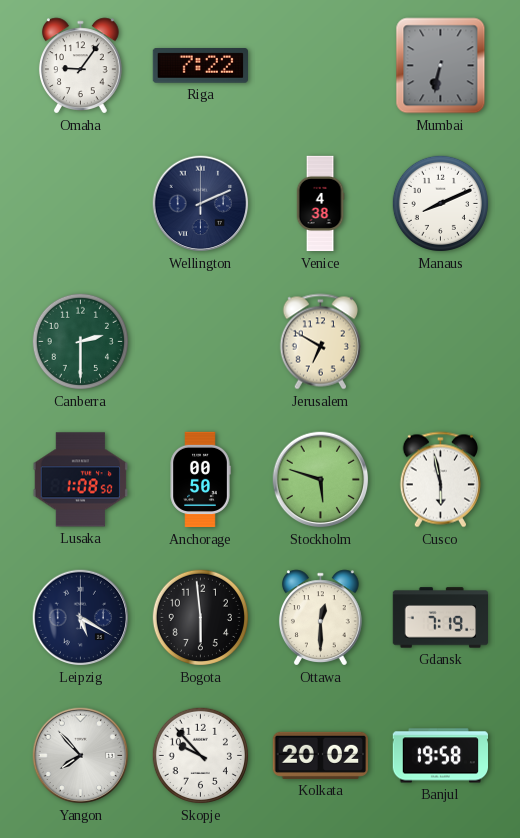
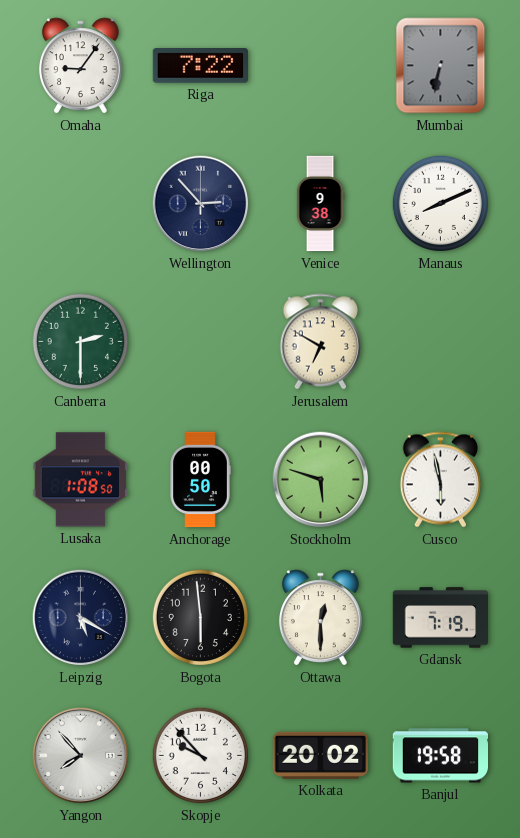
Wellington: 2:11 -> 2:53 (201, 204)
Venice: 4:38 -> 9:38 (320, 204)
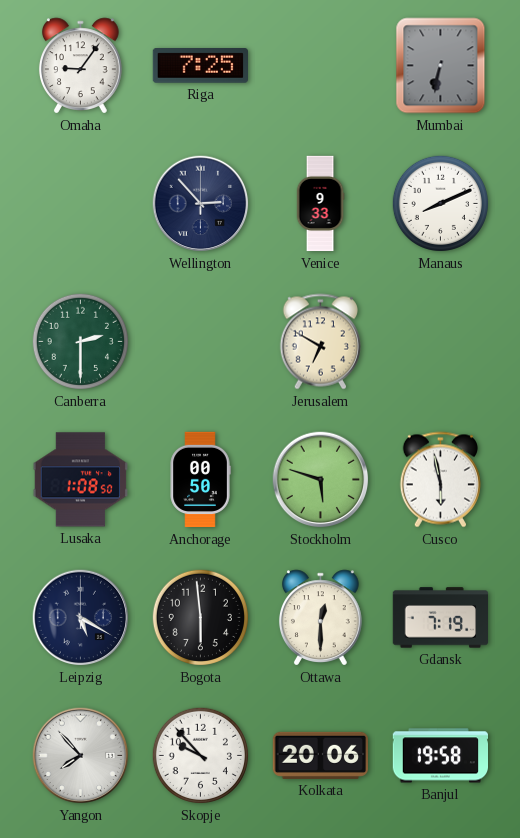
Riga: 7:22 -> 7:25 (200, 66)
Venice: 9:38 -> 9:33 (320, 204)
Kolkata: 20:02 -> 20:06 (320, 755)
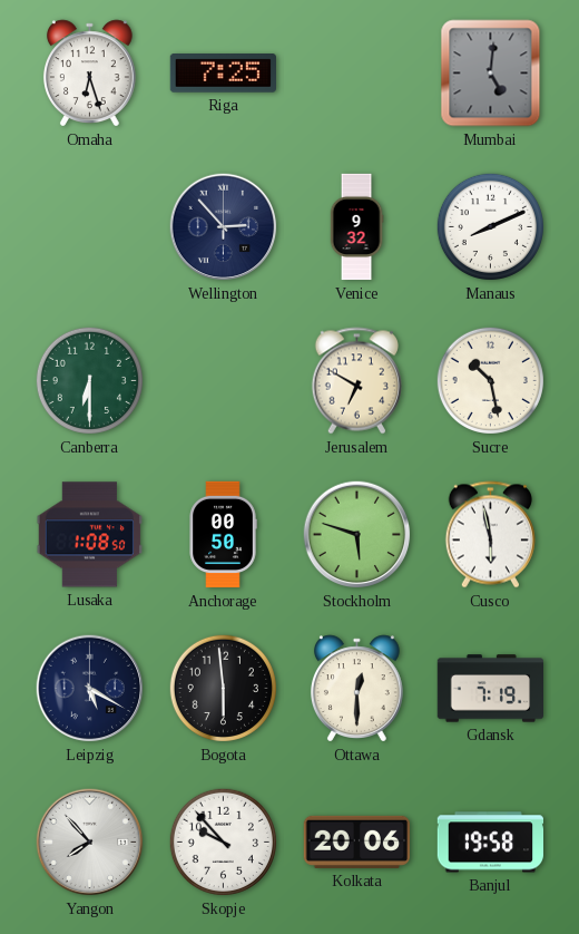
Omaha: 9:06 -> 6:27 (89, 74)
Mumbai: 6:32 -> 5:01 (491, 74)
Venice: 9:33 -> 9:32 (356, 227)
Canberra: 2:30 -> 6:30 (89, 380)
Sucre: none -> 10:28 (490, 380)
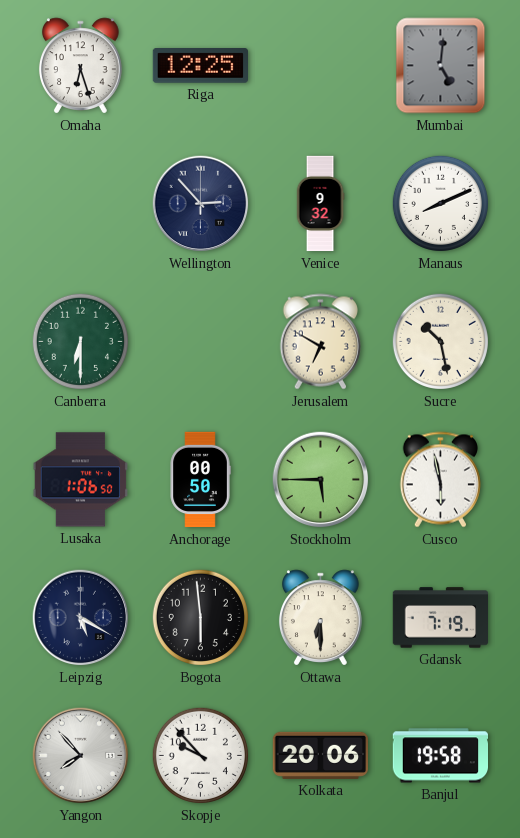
Riga: 7:25 -> 12:25 (200, 66)
Lusaka: 1:08 -> 1:06 (80, 480)
Stockholm: 5:48 -> 5:45 (321, 480)
Ottawa: 12:30 -> 6:30 (320, 618)
